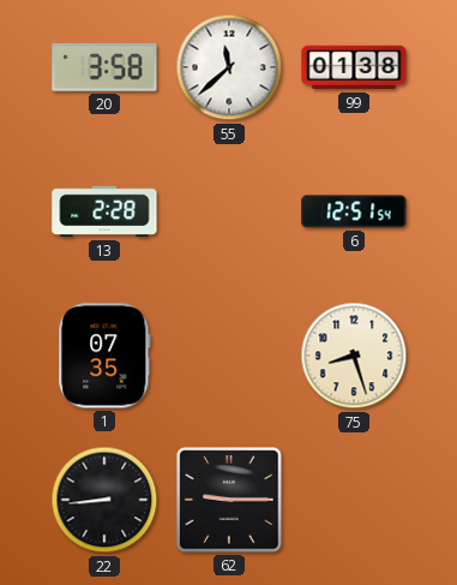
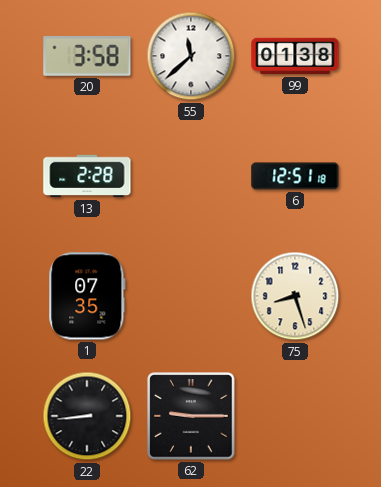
6: 12:51:54 -> 12:51:18 (295, 176)
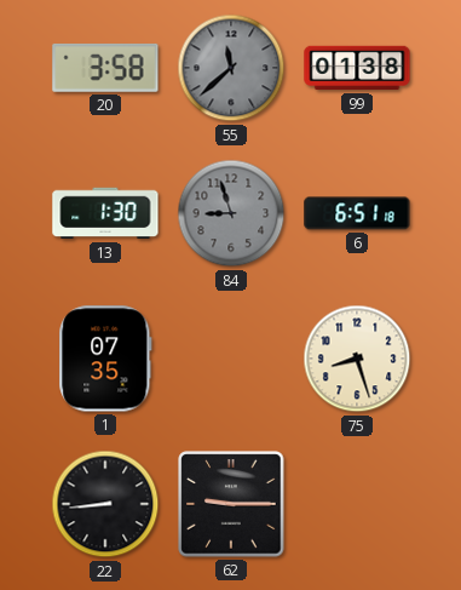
55 dial: white -> grey (231, 68)
13: 2:28 -> 1:30 (105, 213)
84: none -> 8:57 (231, 213)
6: 12:51 -> 6:51 (357, 213)
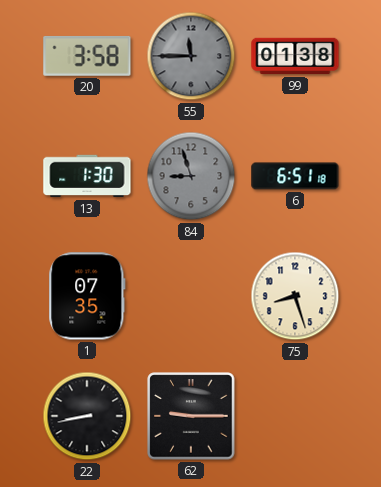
55: 11:38 -> 11:45 (191, 56)
22: 8:44 -> 8:43 (87, 416)
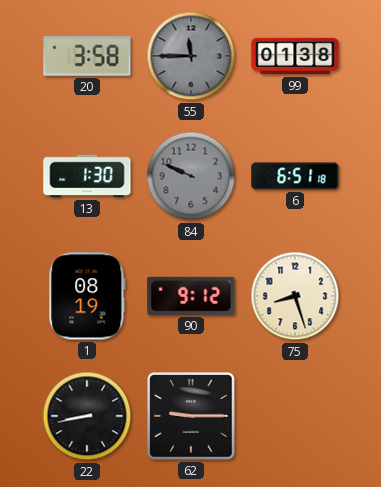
84: 8:57 -> 9:49 (191, 176)
1: 07:35 -> 08:19 (87, 296)
90: none -> 9:12 (191, 296)
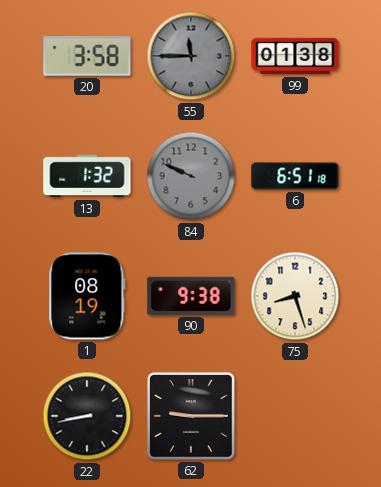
13: 1:30 -> 1:32 (87, 176)
90: 9:12 -> 9:38 (191, 296)
